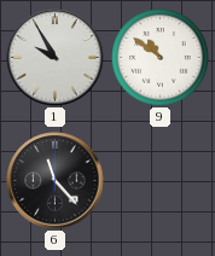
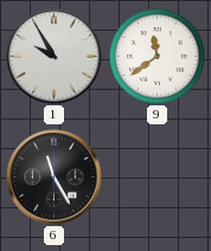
9: 10:51 -> 11:39 (158, 57)
6: 11:23 -> 11:25 (55, 178)
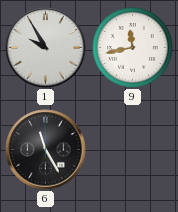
9: 11:39 -> 11:43 (133, 48)
